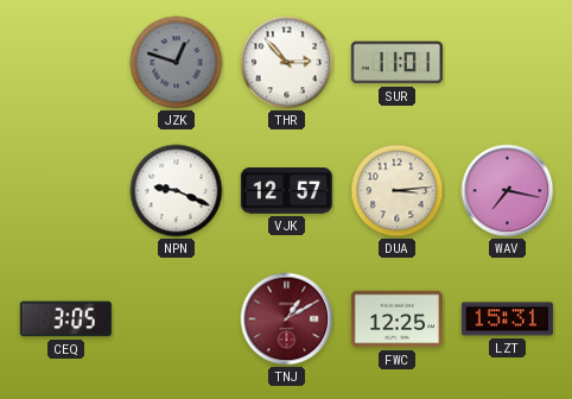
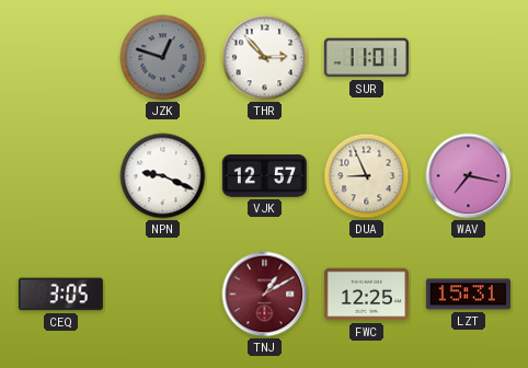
DUA: 3:14 -> 8:56 (367, 176)
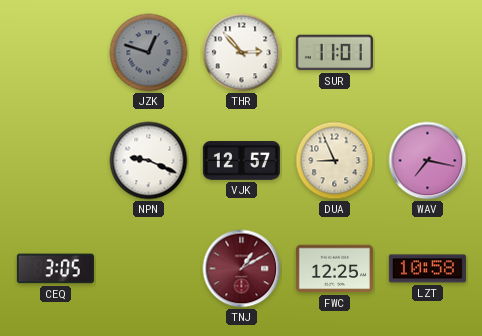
LZT: 15:31 -> 10:58 (427, 269)
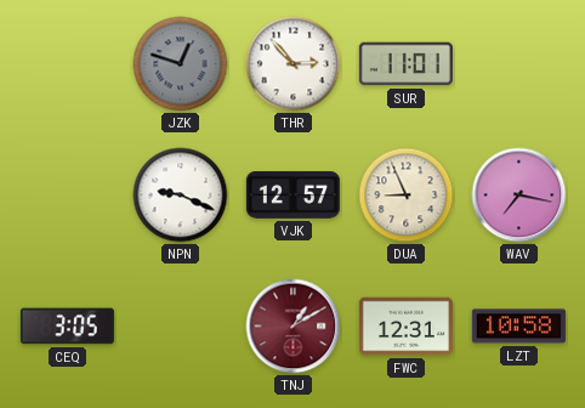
FWC: 12:25 -> 12:31 (405, 327)
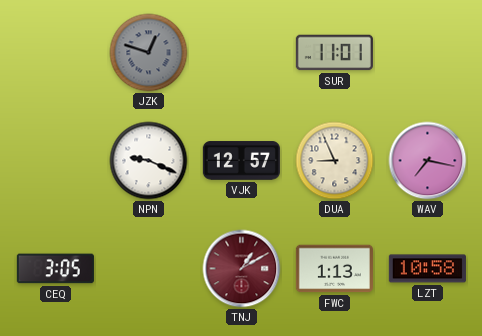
THR: 2:53 -> none (294, 64)
FWC: 12:31 -> 1:13 (334, 269)
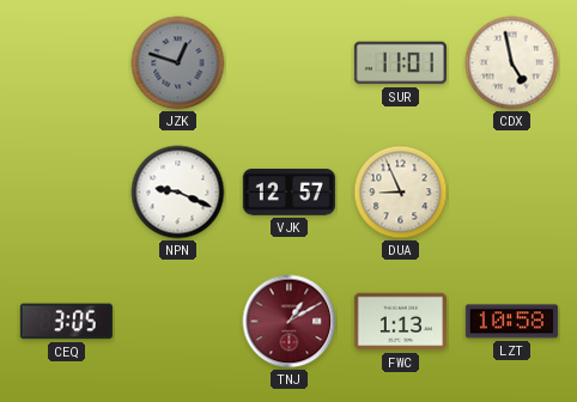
CDX: none -> 4:58 (512, 63)
WAV: 7:17 -> none (428, 161)
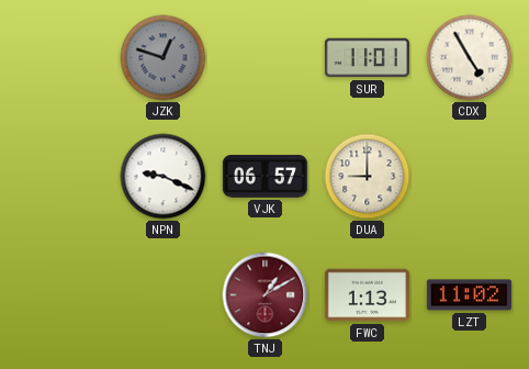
CDX: 4:58 -> 4:55 (470, 58)
VJK: 12:57 -> 06:57 (264, 177)
DUA: 8:56 -> 9:00 (368, 177)
CEQ: 3:05 -> none (66, 322)
LZT: 10:58 -> 11:02 (469, 295)
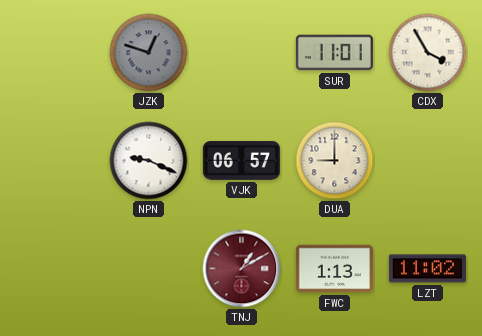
CDX: 4:55 -> 3:55 (428, 53)
